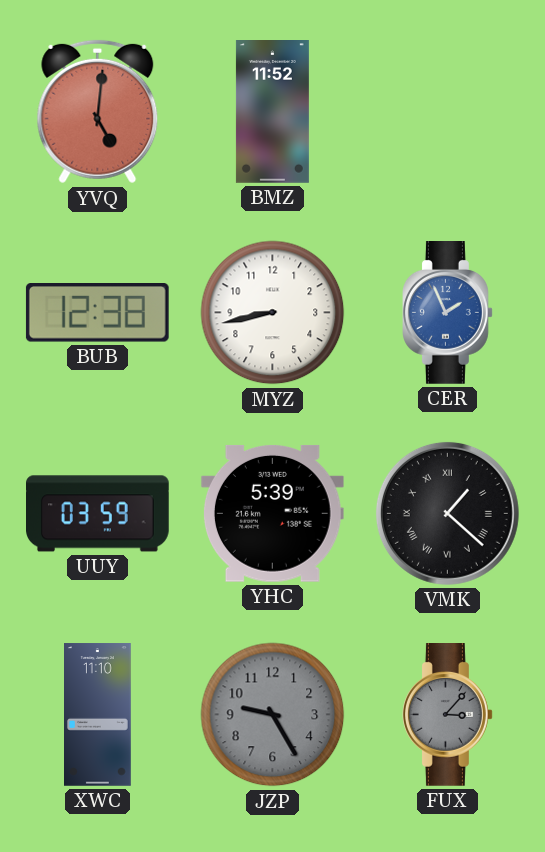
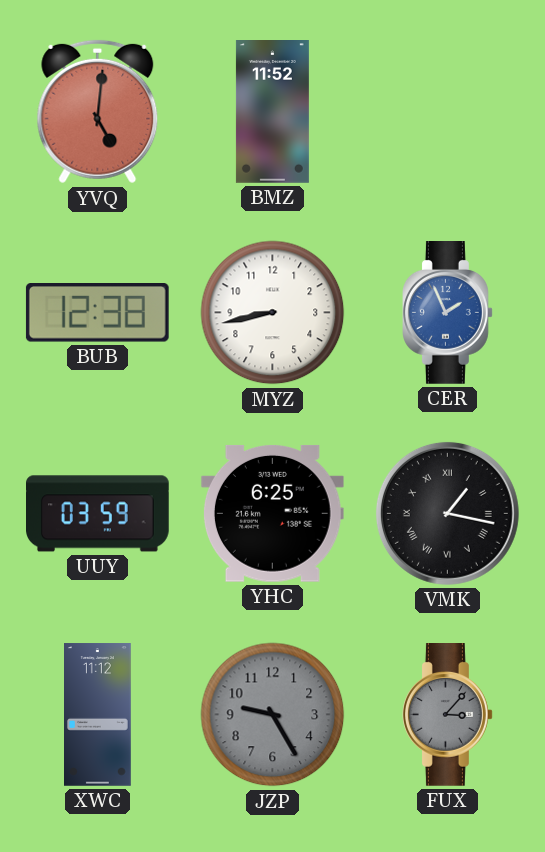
YHC: 5:39 -> 6:25 (272, 513)
VMK: 1:22 -> 1:17 (447, 513)
XWC: 11:10 -> 11:12 (98, 715)
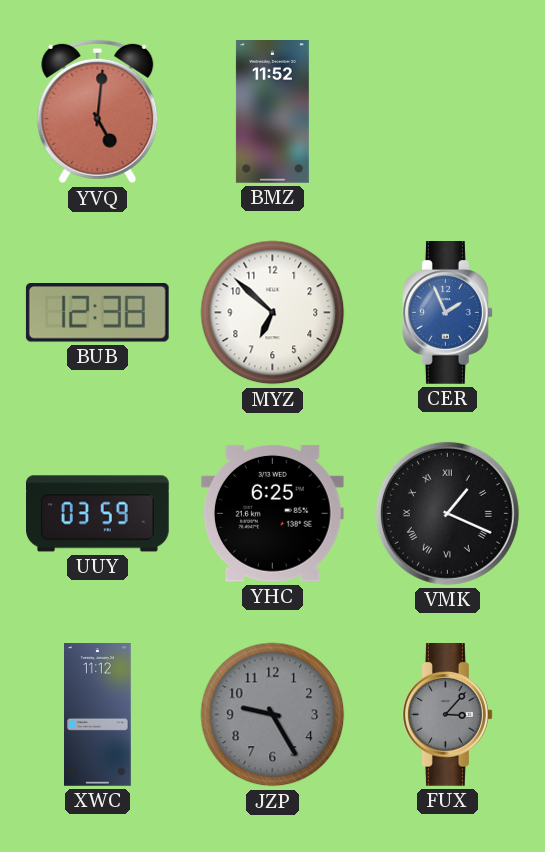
MYZ: 8:43 -> 6:52 (273, 313)
VMK: 1:17 -> 1:19 (447, 513)
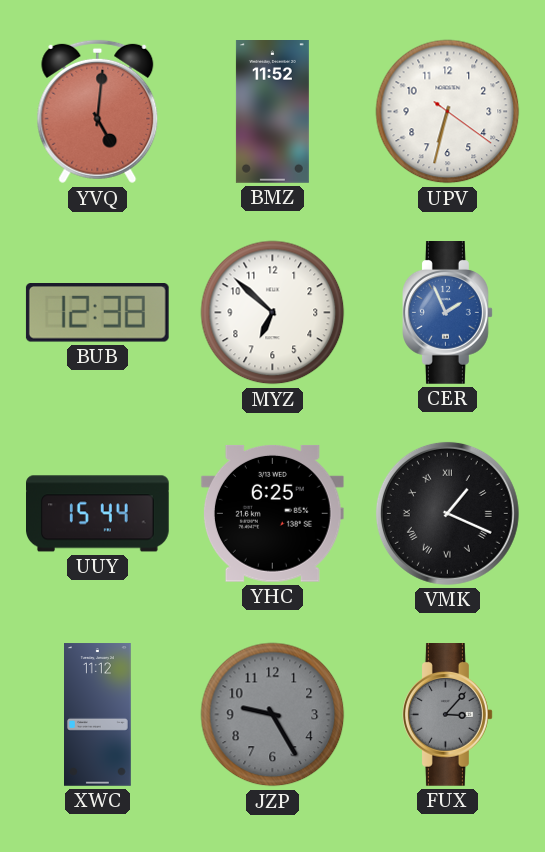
UPV: none -> 6:32 (448, 112)
UUY: 03:59 -> 15:44 (98, 514)
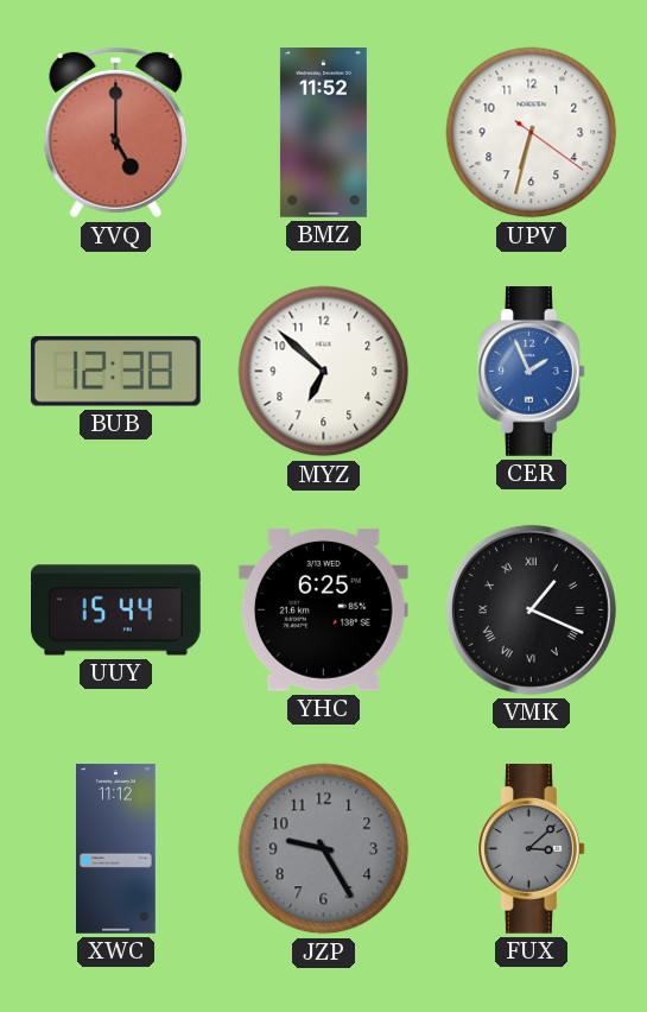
YVQ: 5:01 -> 5:00 (116, 133)
FUX: 3:07 -> 3:08 (532, 849)
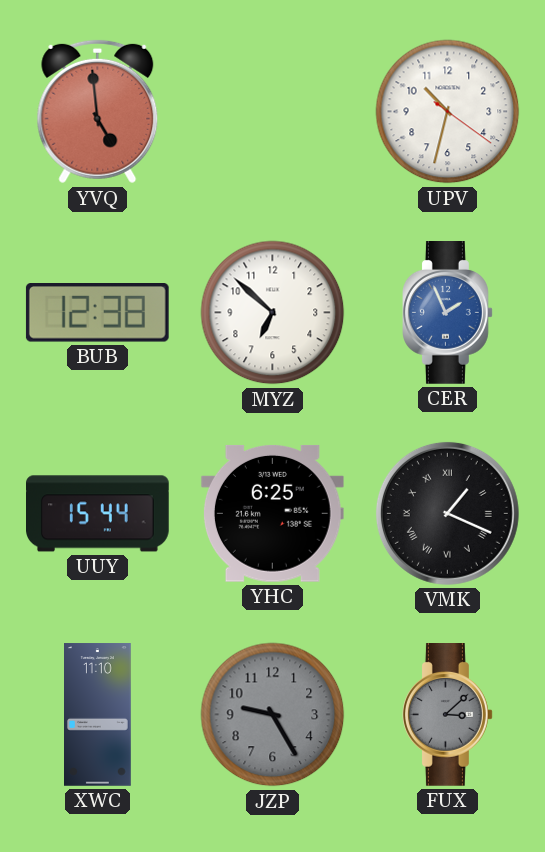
YVQ: 5:00 -> 4:59 (98, 112)
BMZ: 11:52 -> none (323, 133)
UPV: 6:32 -> 10:32 (448, 112)
XWC: 11:12 -> 11:10 (98, 715)
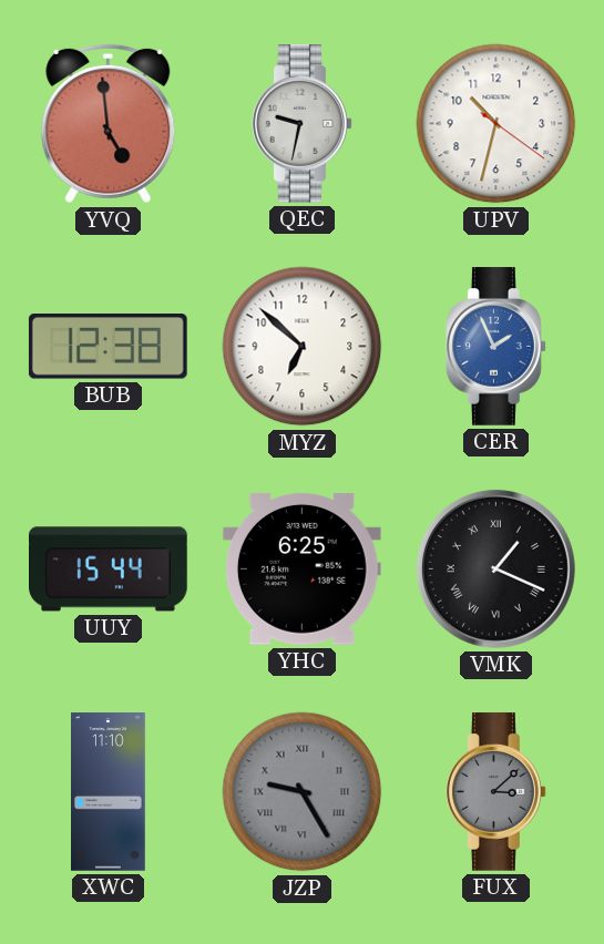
QEC: none -> 9:32 (303, 124)
JZP numerals: Arabic -> Roman (303, 792)
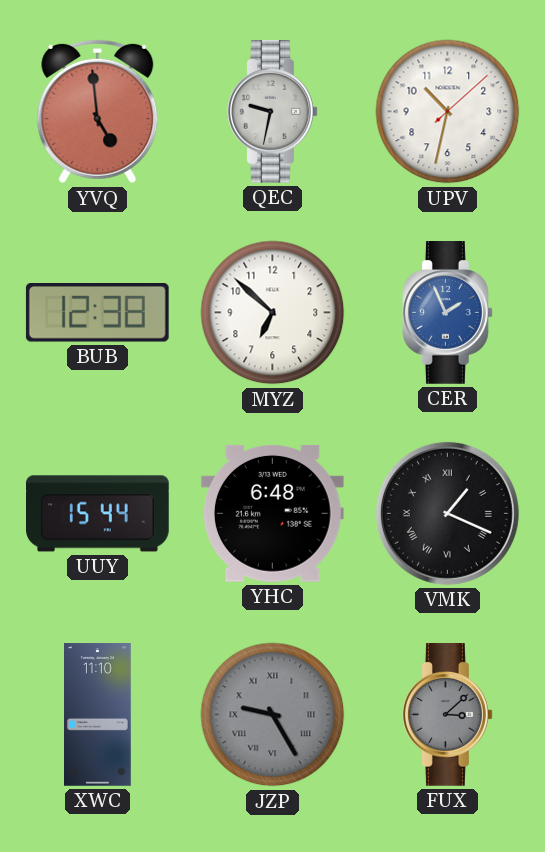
UPV: 10:32:21 -> 10:32:08 (448, 112)
YHC: 6:25 -> 6:48 (272, 513)
